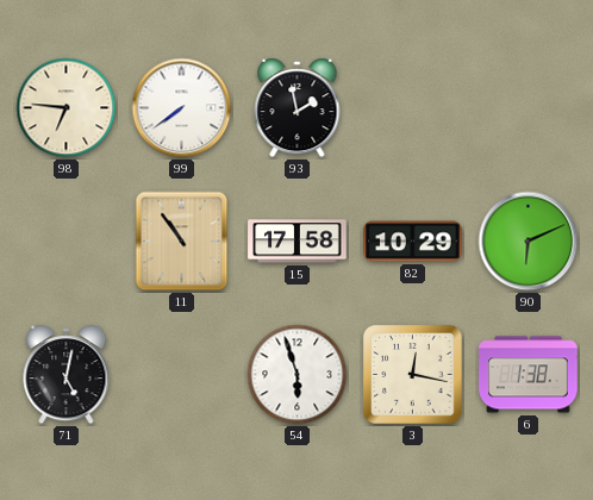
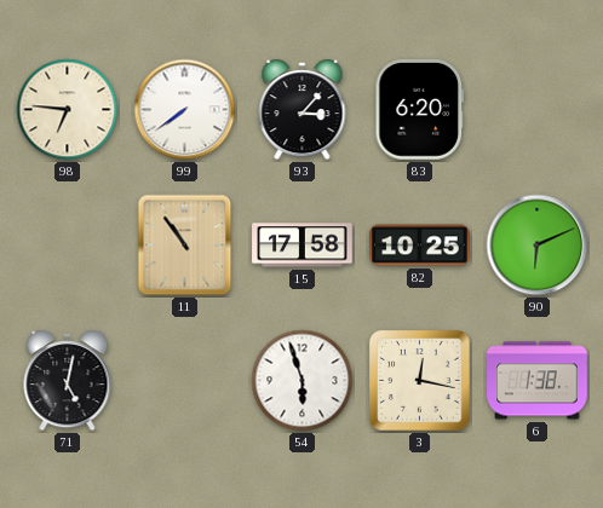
93: 1:58 -> 3:07 (303, 111)
83: none -> 6:20 (420, 110)
82: 10:29 -> 10:25 (420, 246)
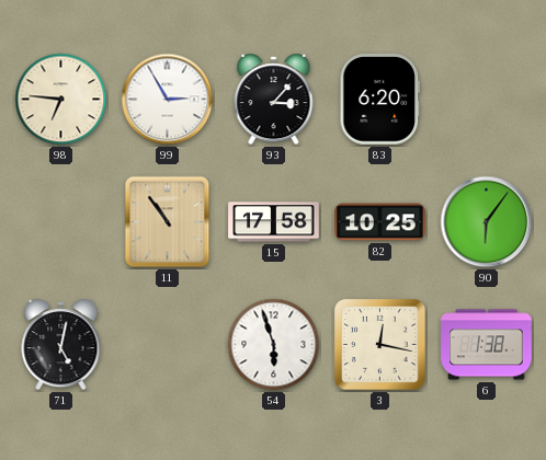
99: 7:39 -> 2:55 (168, 100)
90: 6:11 -> 6:06 (487, 222)
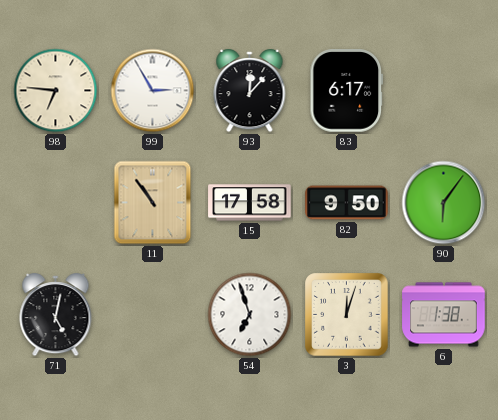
93: 3:07 -> 12:07 (250, 92)
83: 6:20 -> 6:17 (347, 91)
82: 10:25 -> 9:50 (347, 203)
54: 5:57 -> 6:57 (250, 315)
3: 12:17 -> 12:03 (347, 315)
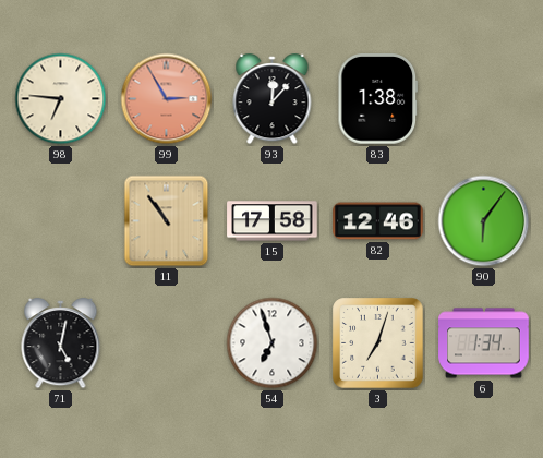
99 dial: white -> salmon (167, 99)
83: 6:17 -> 1:38 (378, 99)
82: 9:50 -> 12:46 (378, 221)
3: 12:03 -> 7:03 (378, 343)
6: 1:38 -> 1:34 (484, 343)
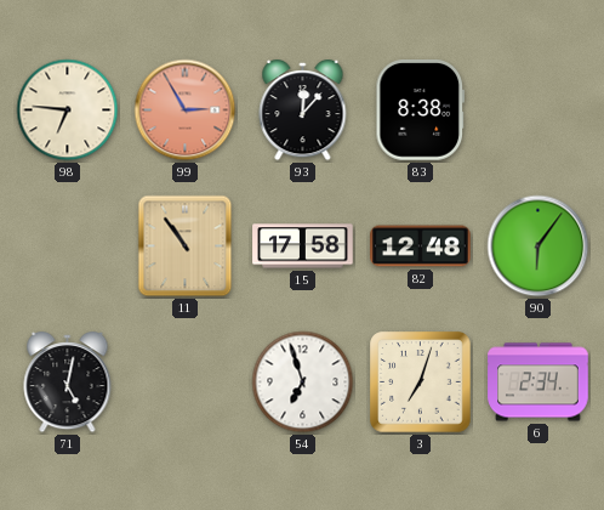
83: 1:38 -> 8:38 (421, 110)
82: 12:46 -> 12:48 (421, 246)
6: 1:34 -> 2:34 (539, 382)
